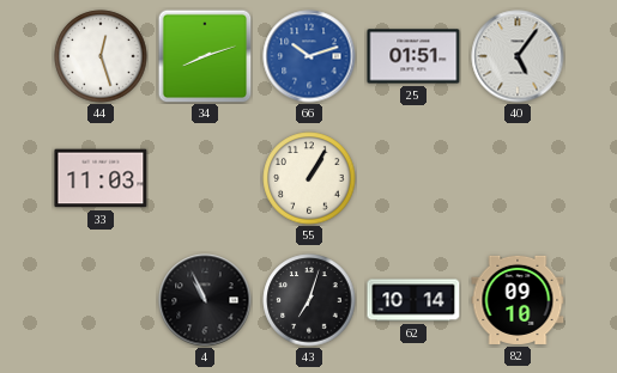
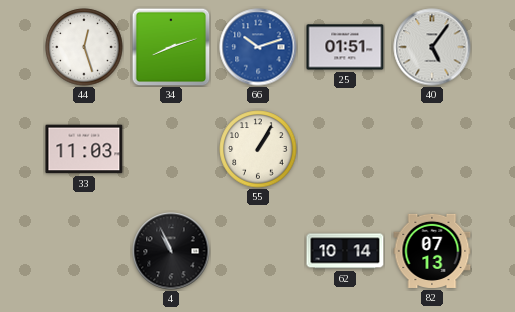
43: 7:03 -> none (309, 300)
82: 09:10 -> 07:13 (432, 251)
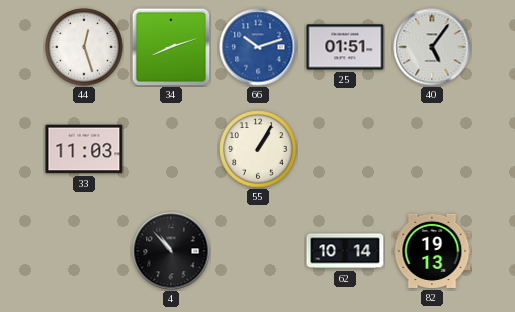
4: 10:56 -> 10:53 (171, 251)
82: 07:13 -> 19:13 (432, 251)
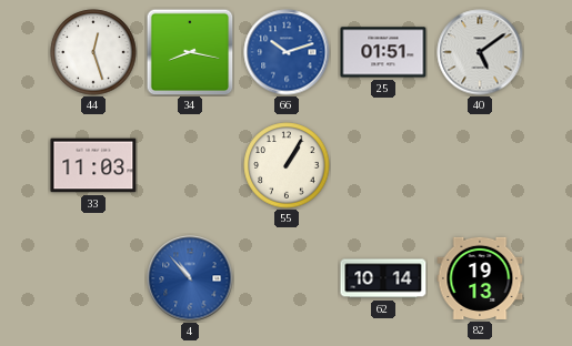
34: 8:12 -> 8:17 (190, 52)
40: 5:06 -> 5:09 (480, 52)
4 dial: black -> blue (190, 278)
